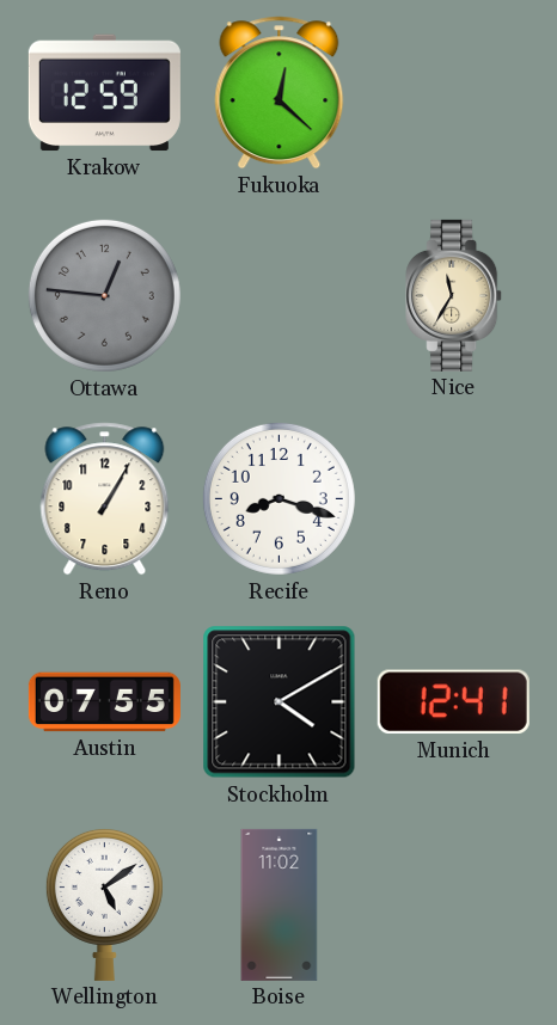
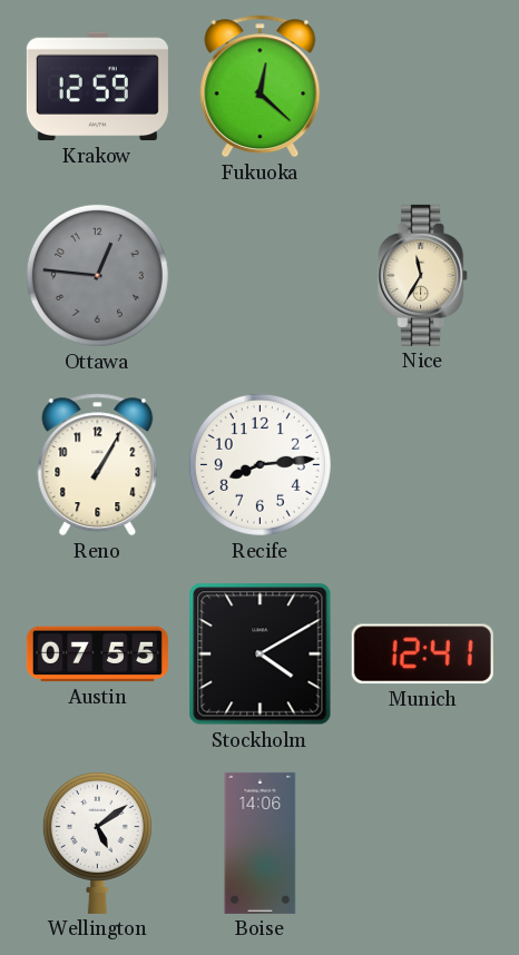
Recife: 8:18 -> 8:14 (259, 464)
Boise: 11:02 -> 14:06 (261, 843)
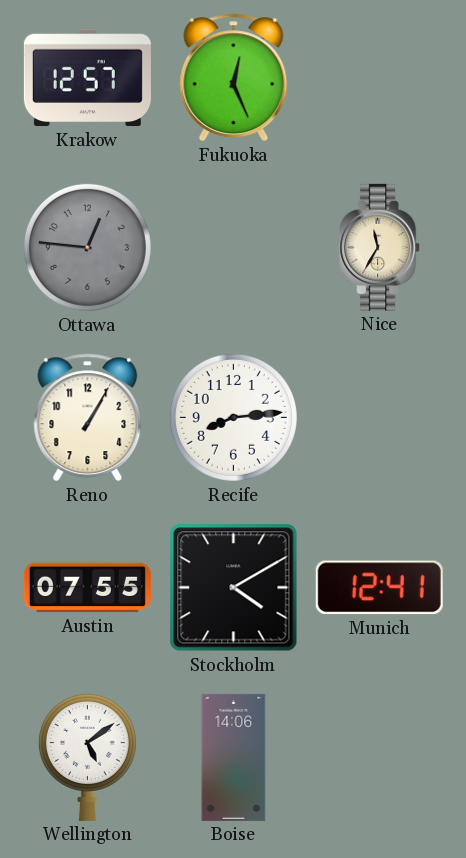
Krakow: 12:59 -> 12:57 (87, 78)
Fukuoka: 12:22 -> 12:26 (234, 78)
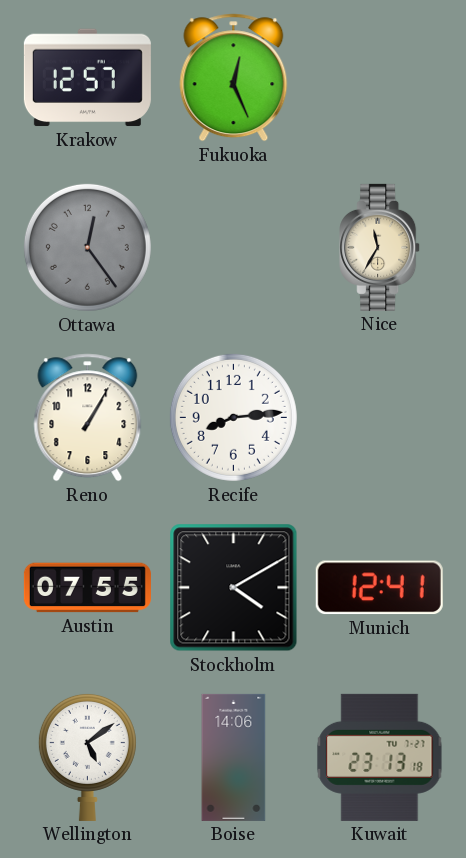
Ottawa: 12:46 -> 12:24 (87, 247)
Kuwait: none -> 23:13 (380, 757)
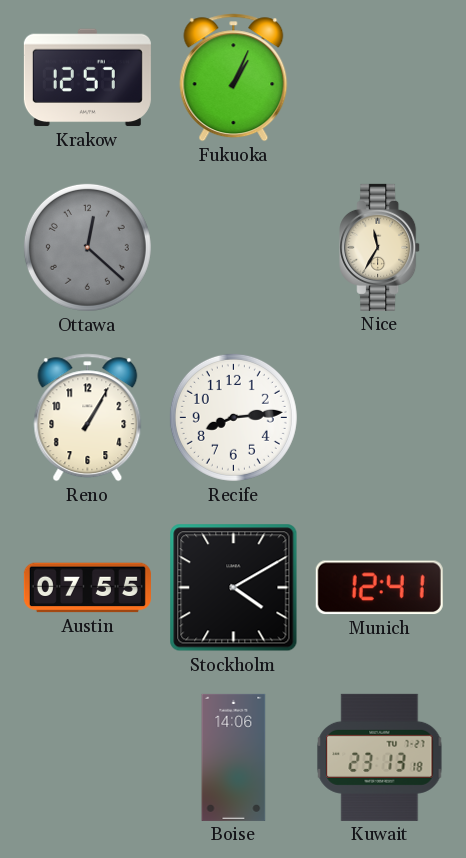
Fukuoka: 12:26 -> 1:04 (234, 78)
Ottawa: 12:24 -> 12:22 (87, 247)
Wellington: 5:09 -> none (87, 757)
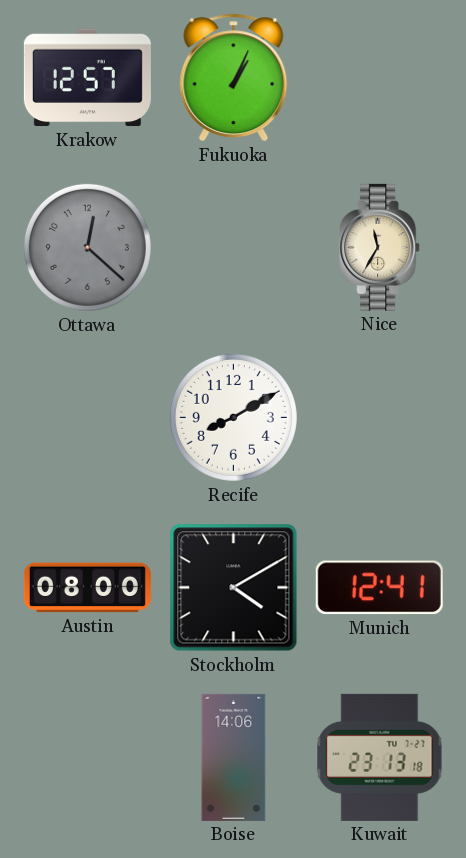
Reno: 1:05 -> none (88, 418)
Recife: 8:14 -> 8:10 (233, 417)
Austin: 07:55 -> 08:00 (87, 588)
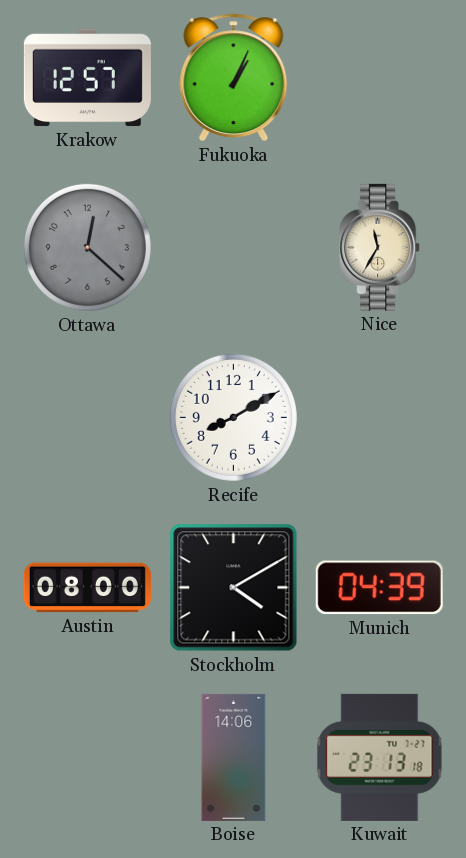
Munich: 12:41 -> 04:39 (379, 588)
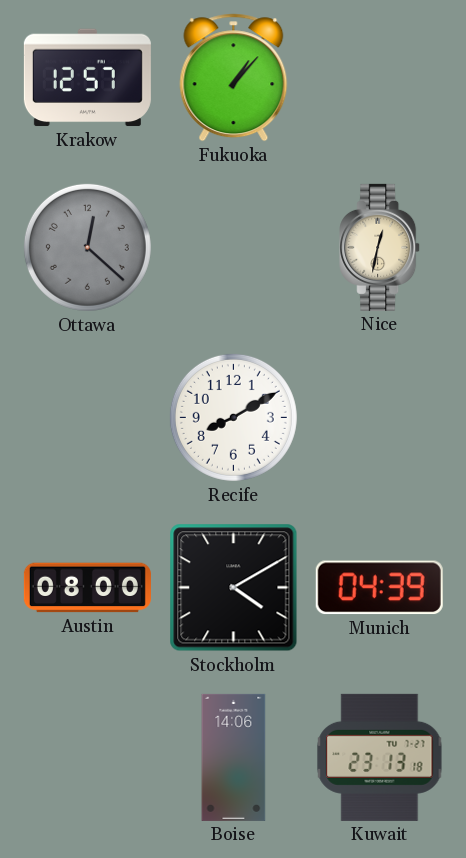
Fukuoka: 1:04 -> 1:07 (234, 78)
Nice: 11:35 -> 12:32 (380, 247)
